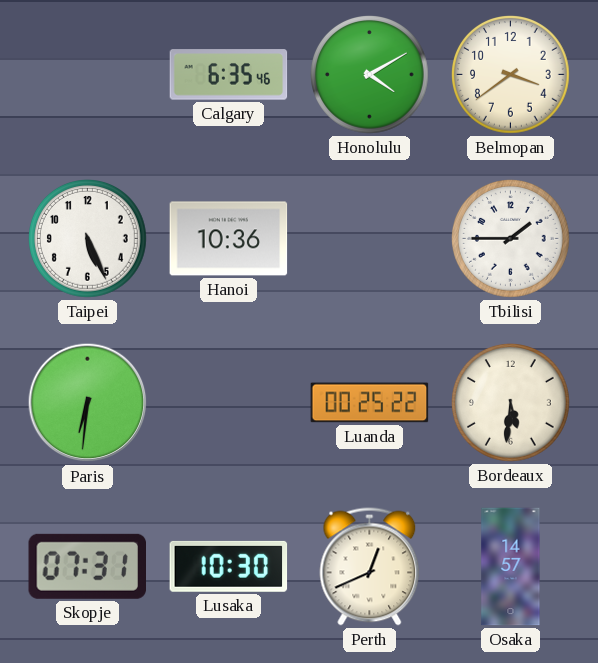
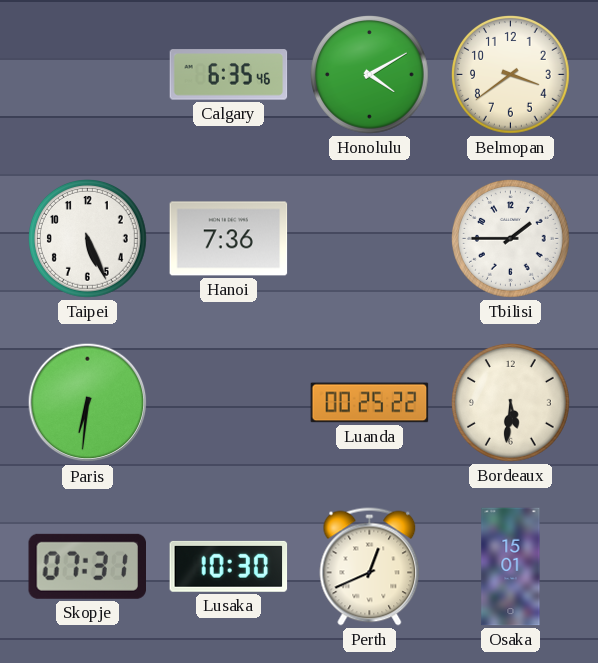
Hanoi: 10:36 -> 7:36 (229, 239)
Osaka: 14:57 -> 15:01 (511, 567)
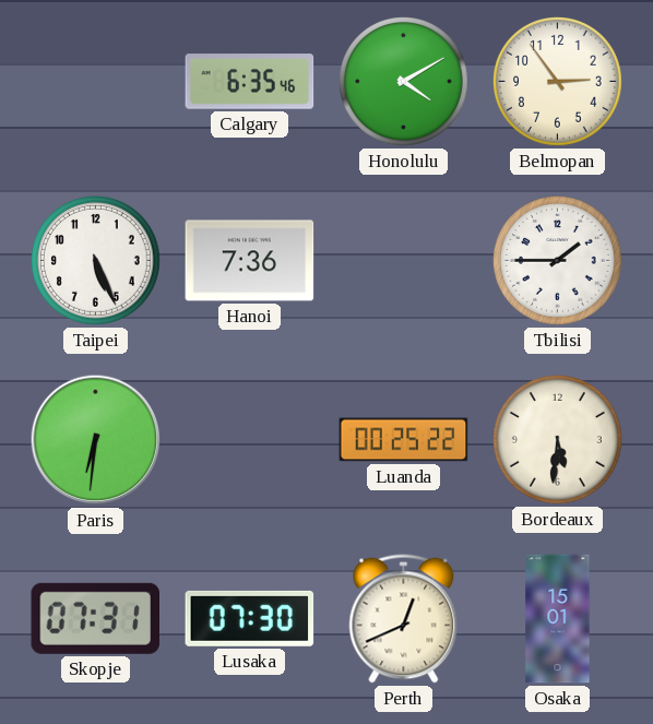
Belmopan: 3:39 -> 2:54 (558, 82)
Lusaka: 10:30 -> 07:30 (250, 618)
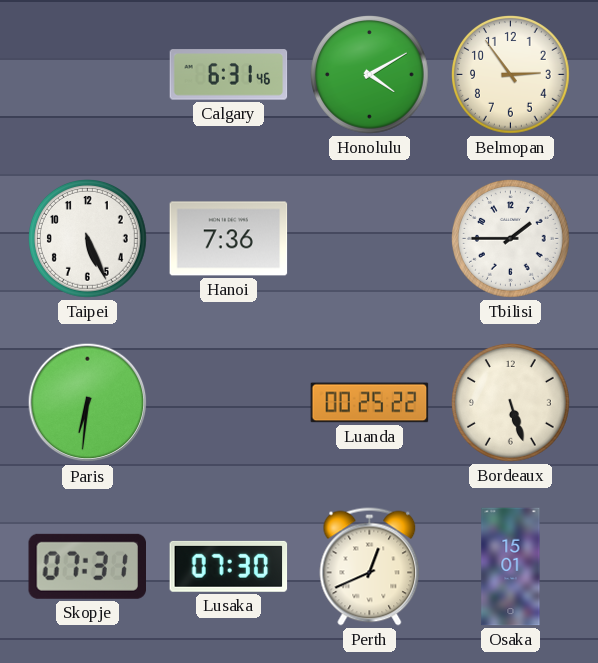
Calgary: 6:35 -> 6:31 (229, 75)
Bordeaux: 5:31 -> 5:27 (511, 403)
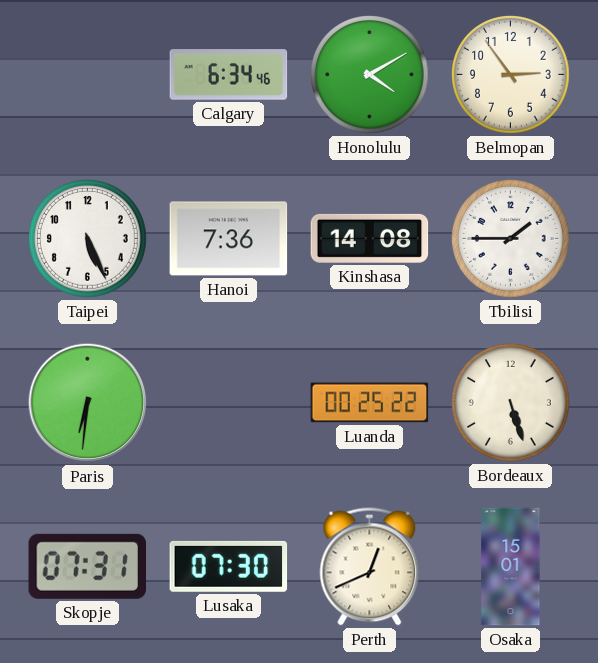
Calgary: 6:31 -> 6:34 (229, 75)
Kinshasa: none -> 14:08 (370, 238)
